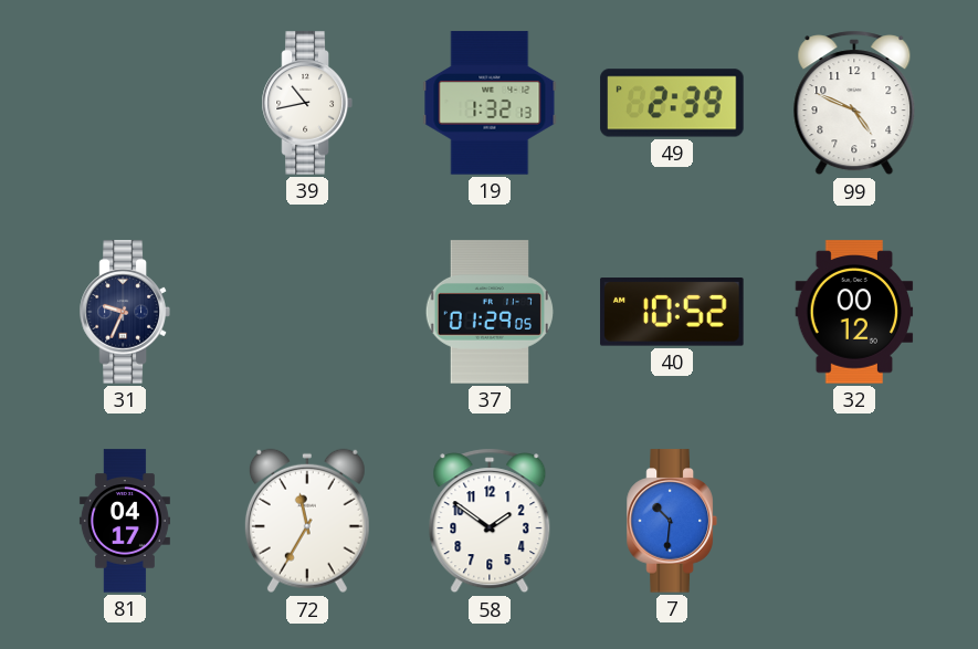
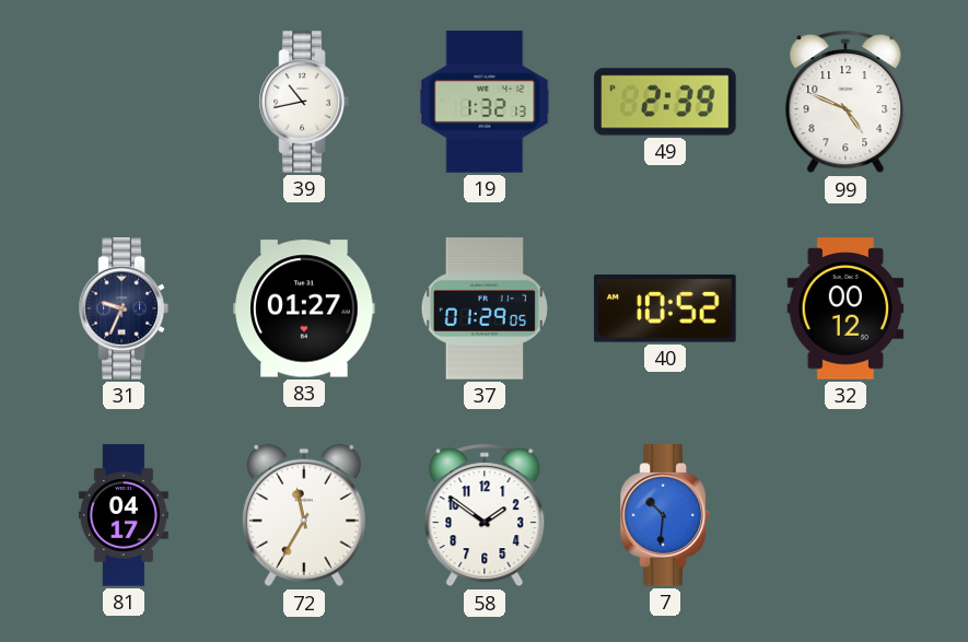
83: none -> 01:27 (304, 308)
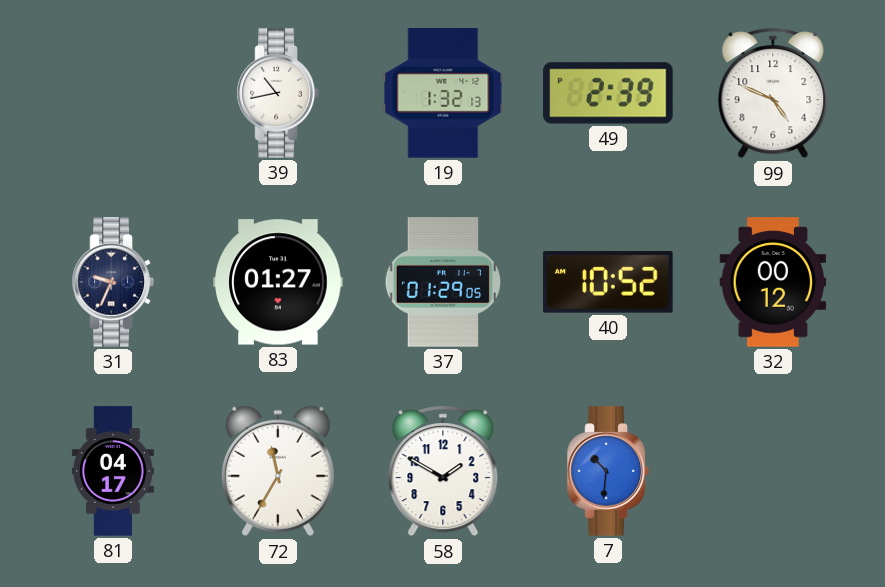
58: 1:51 -> 1:50 (443, 471)
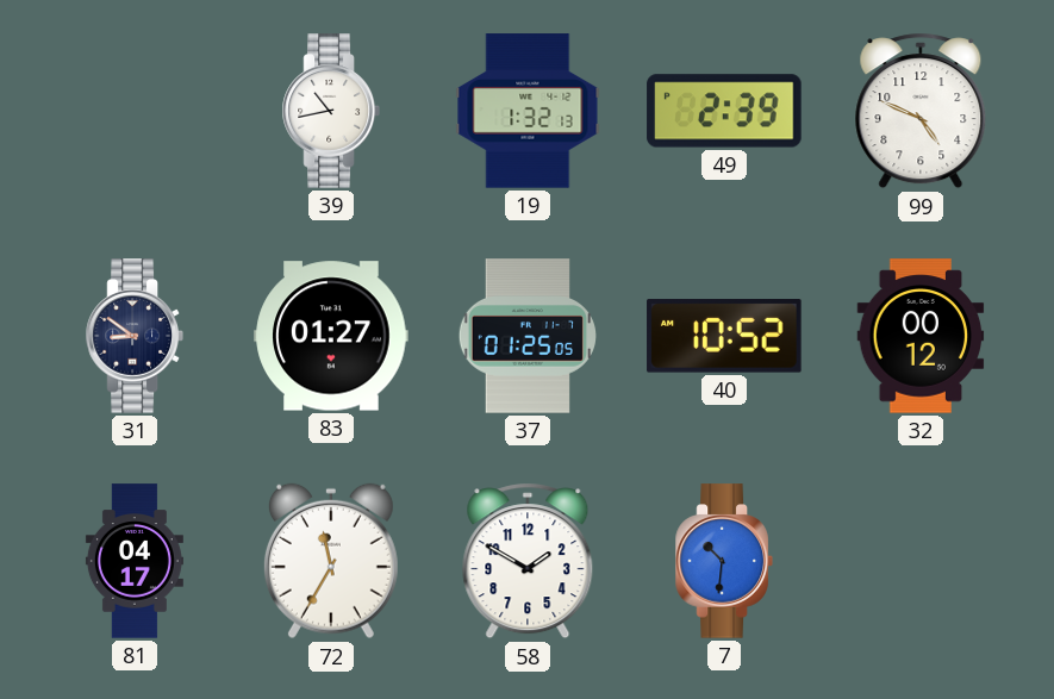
31: 9:34 -> 8:51 (135, 336)
37: 01:29 -> 01:25 (526, 336)
